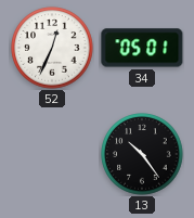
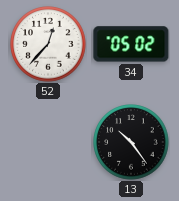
52: 12:34 -> 12:37 (48, 44)
34: 05:01 -> 05:02 (131, 44)
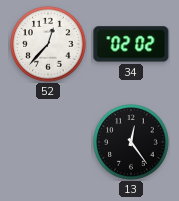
34: 05:02 -> 02:02 (131, 44)
13: 10:24 -> 12:24 (131, 142)
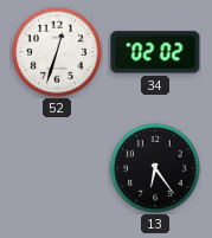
52: 12:37 -> 12:33 (57, 52)
13: 12:24 -> 6:24 (155, 168)
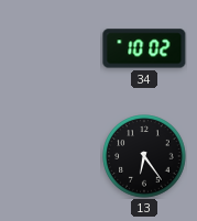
52: 12:33 -> none (57, 52)
34: 02:02 -> 10:02 (144, 48)
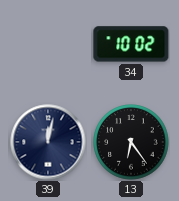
39: none -> 12:02 (48, 142)
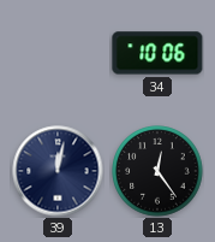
34: 10:02 -> 10:06 (157, 53)
13: 6:24 -> 12:24 (157, 171)
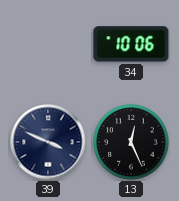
39: 12:02 -> 3:49 (48, 142)
13: 12:24 -> 12:26 (131, 142)
